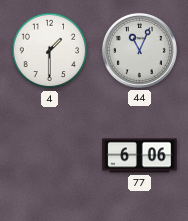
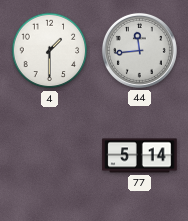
44: 11:04 -> 11:44 (139, 50)
77: 6:06 -> 5:14 (140, 156)
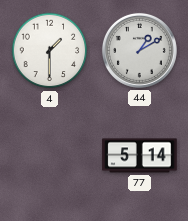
44: 11:44 -> 1:10 (139, 50)
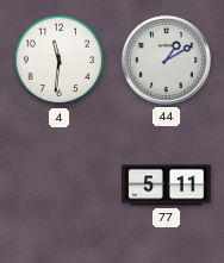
4: 1:30 -> 11:31 (60, 61)
77: 5:14 -> 5:11 (167, 186)
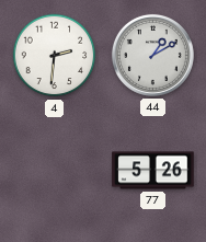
4: 11:31 -> 2:31 (55, 56)
77: 5:11 -> 5:26 (153, 171)
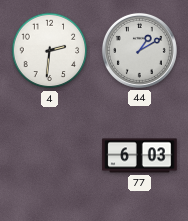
77: 5:26 -> 6:03 (140, 156)
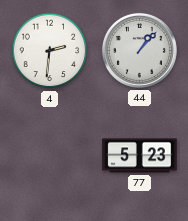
44: 1:10 -> 1:07 (139, 50)
77: 6:03 -> 5:23 (140, 156)
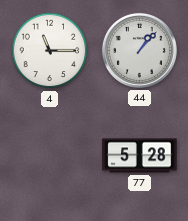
4: 2:31 -> 11:15 (50, 51)
77: 5:23 -> 5:28 (140, 156)
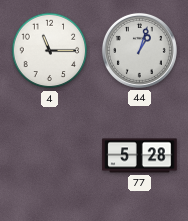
44: 1:07 -> 1:03 (139, 50)
